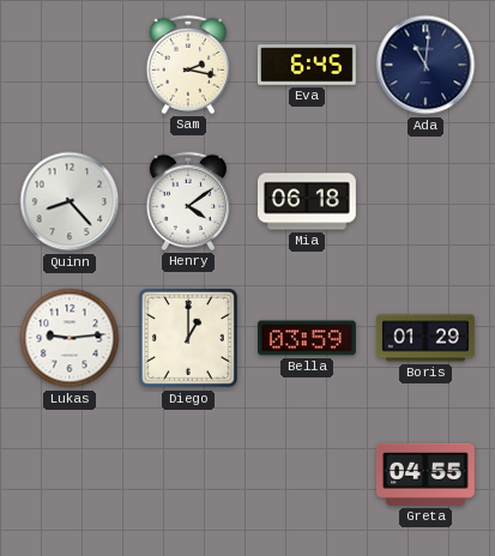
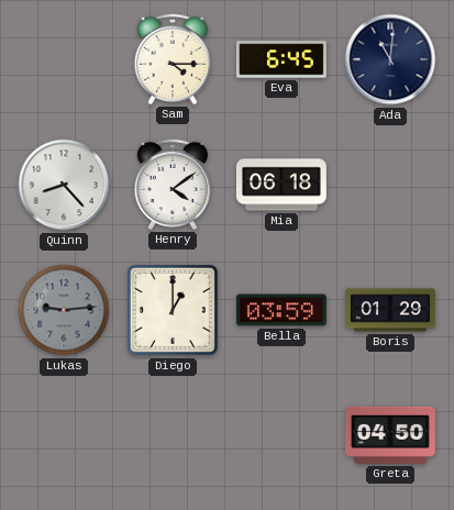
Sam: 2:17 -> 4:15 (171, 59)
Lukas dial: white -> grey (64, 310)
Greta: 04:55 -> 04:50 (390, 435)
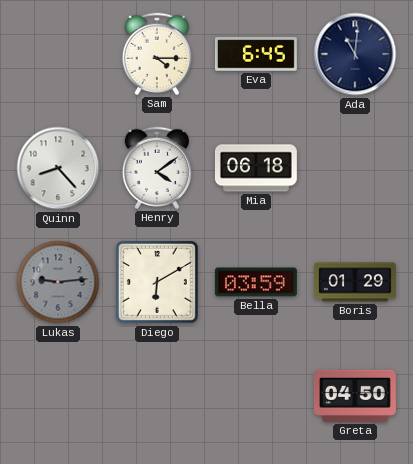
Diego: 1:00 -> 6:10 (158, 283)
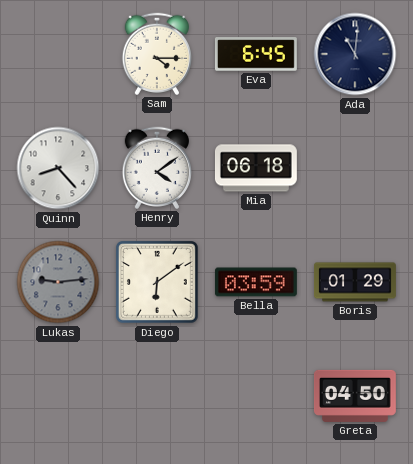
Diego: 6:10 -> 6:09 (158, 283)
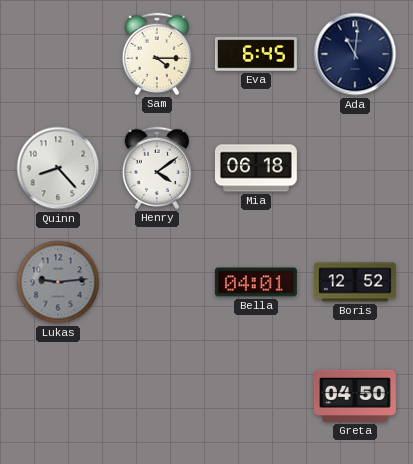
Diego: 6:09 -> none (158, 283)
Bella: 03:59 -> 04:01 (256, 282)
Boris: 01:29 -> 12:52 (356, 282)
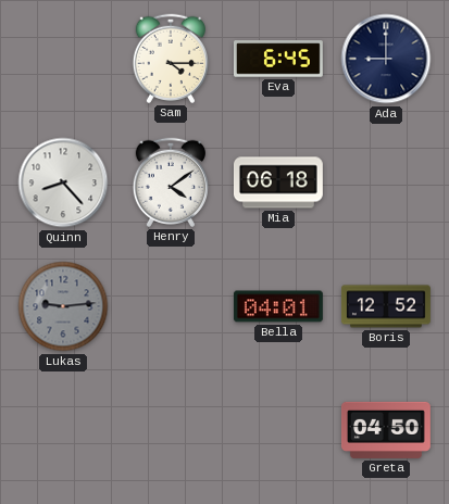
Ada: 11:01 -> 9:00 (386, 59)
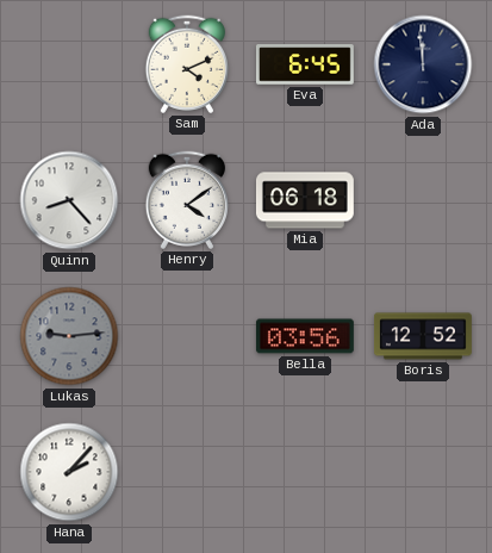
Sam: 4:15 -> 4:11 (186, 64)
Ada: 9:00 -> 11:59 (423, 64)
Bella: 04:01 -> 03:56 (305, 336)
Hana: none -> 2:07 (69, 472)
Greta: 04:50 -> none (386, 430)
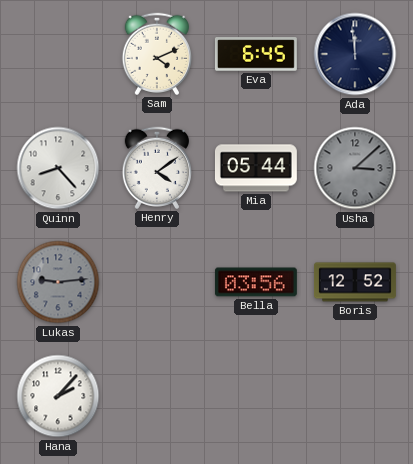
Mia: 06:18 -> 05:44 (256, 168)
Usha: none -> 3:08 (355, 168)
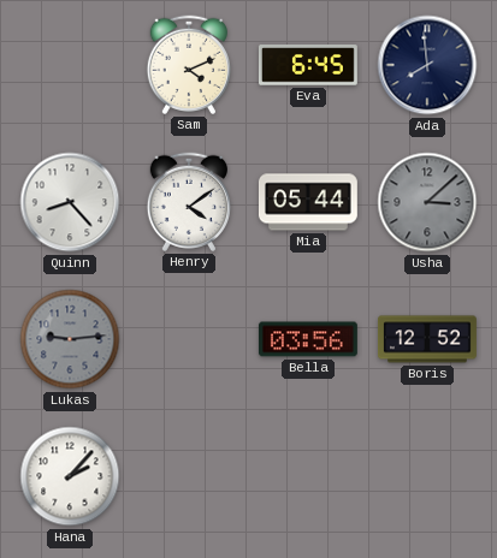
Ada: 11:59 -> 7:59 (427, 65)
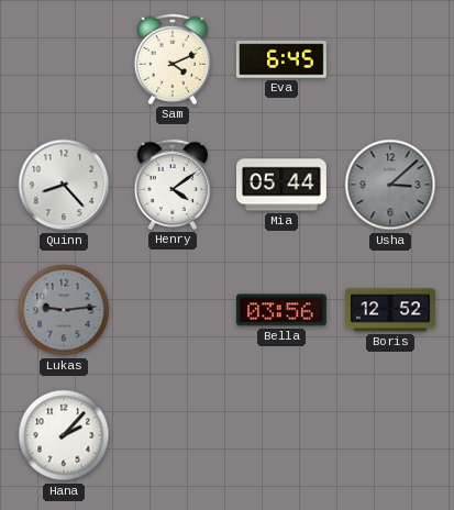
Ada: 7:59 -> none (427, 65)
